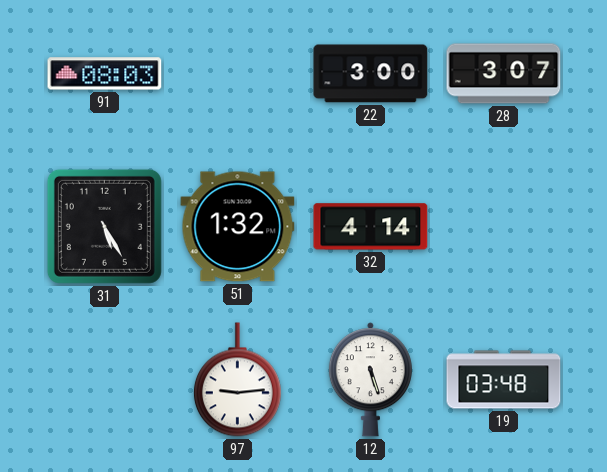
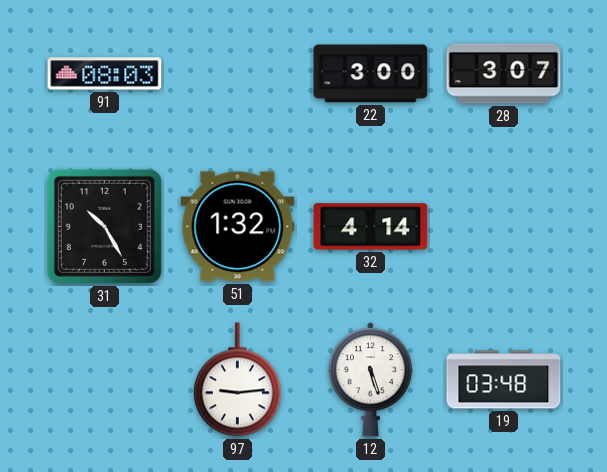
31: 5:25 -> 10:25 (104, 226)
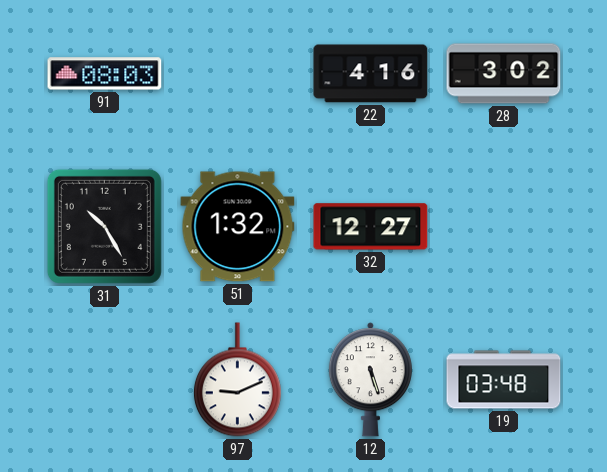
22: 3:00 -> 4:16 (371, 74)
28: 3:07 -> 3:02 (504, 74)
32: 4:14 -> 12:27 (371, 227)
97: 9:14 -> 9:11 (237, 380)
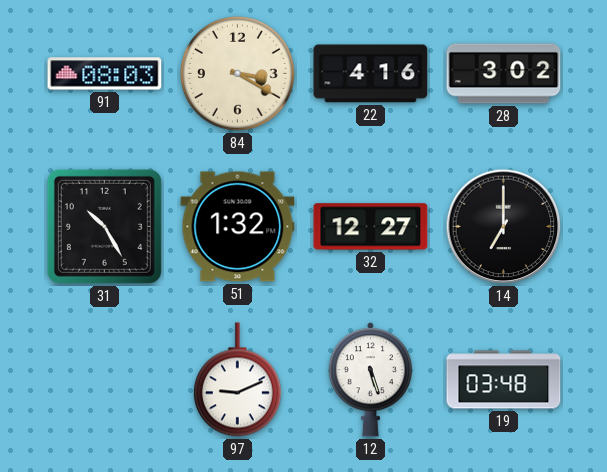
84: none -> 3:20 (237, 73)
14: none -> 7:00 (504, 227)
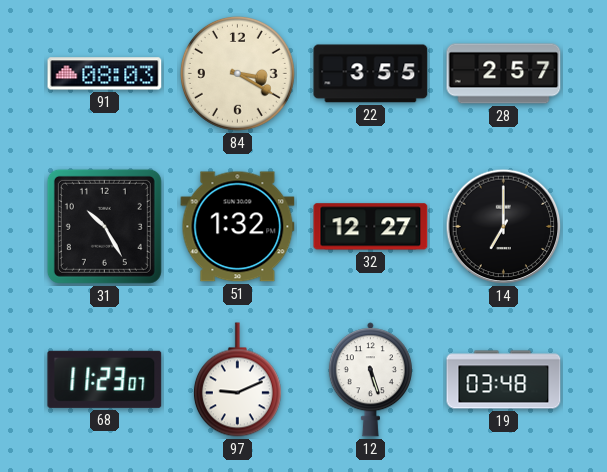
22: 4:16 -> 3:55 (371, 74)
28: 3:02 -> 2:57 (504, 74)
68: none -> 11:23 (105, 379)
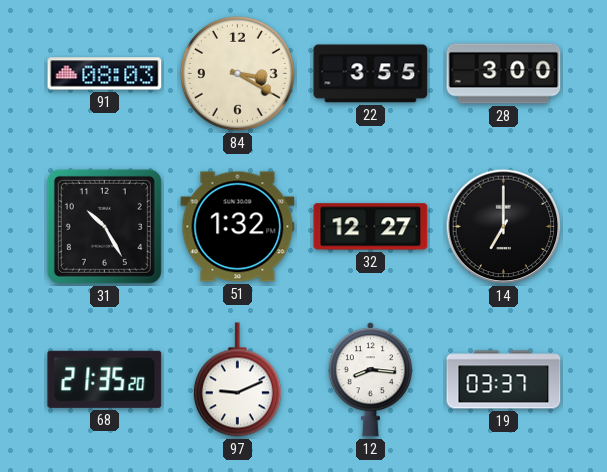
28: 2:57 -> 3:00 (504, 74)
68: 11:23 -> 21:35 (105, 379)
12: 5:27 -> 8:16 (370, 380)
19: 03:48 -> 03:37 (504, 380)
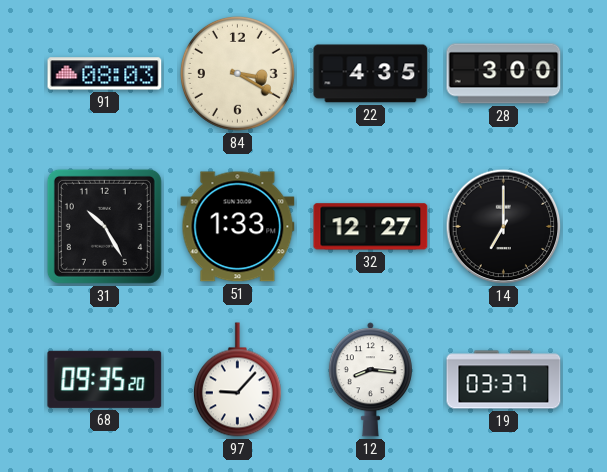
22: 3:55 -> 4:35 (371, 74)
51: 1:32 -> 1:33 (238, 227)
68: 21:35 -> 09:35 (105, 379)
97: 9:11 -> 9:07 (237, 380)
